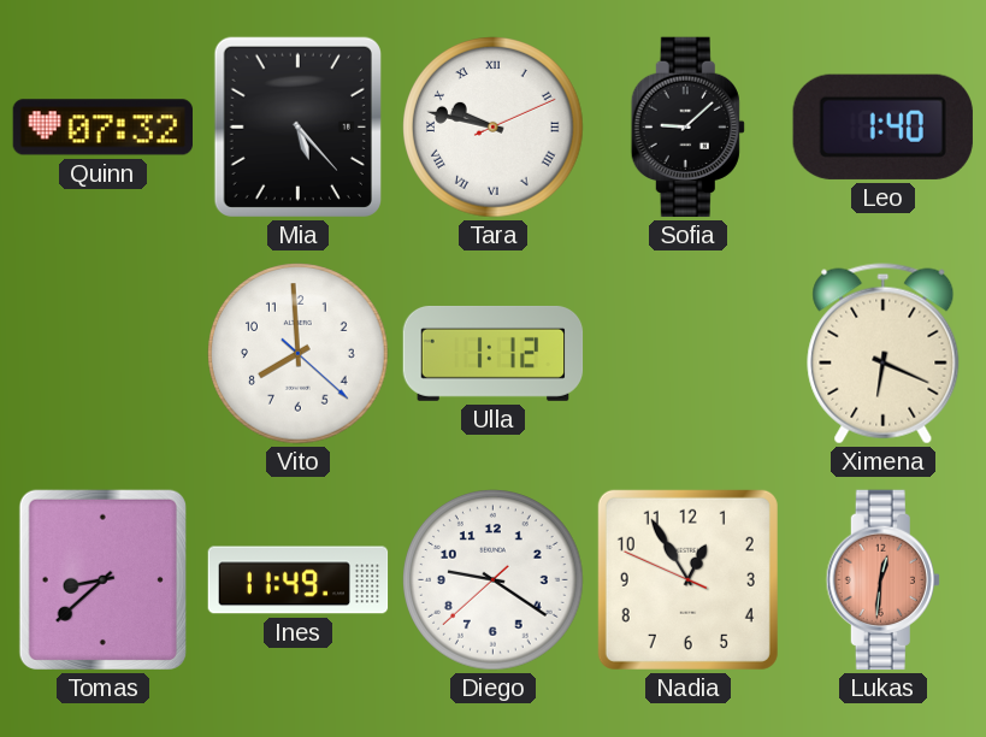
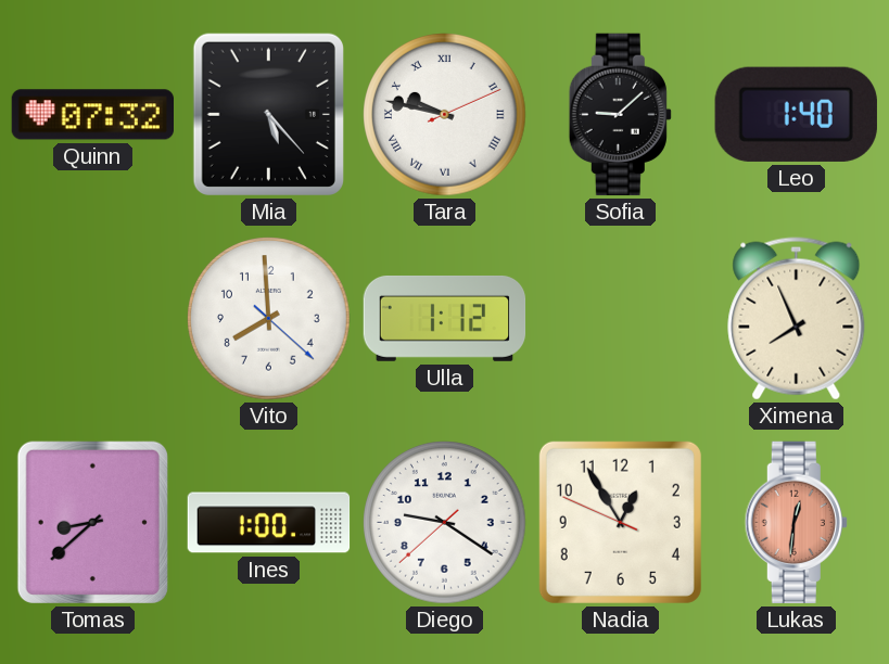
Ximena: 6:19 -> 7:56 (797, 319)
Ines: 11:49 -> 1:00 (269, 523)
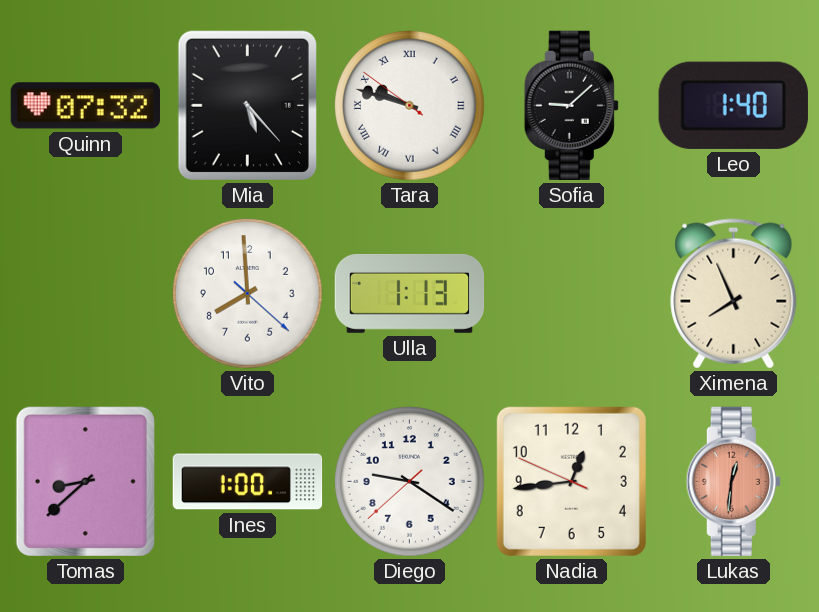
Tara: 9:47:11 -> 9:47:51 (410, 106)
Ulla: 1:12 -> 1:13 (410, 293)
Nadia: 12:54 -> 12:43 (571, 481)
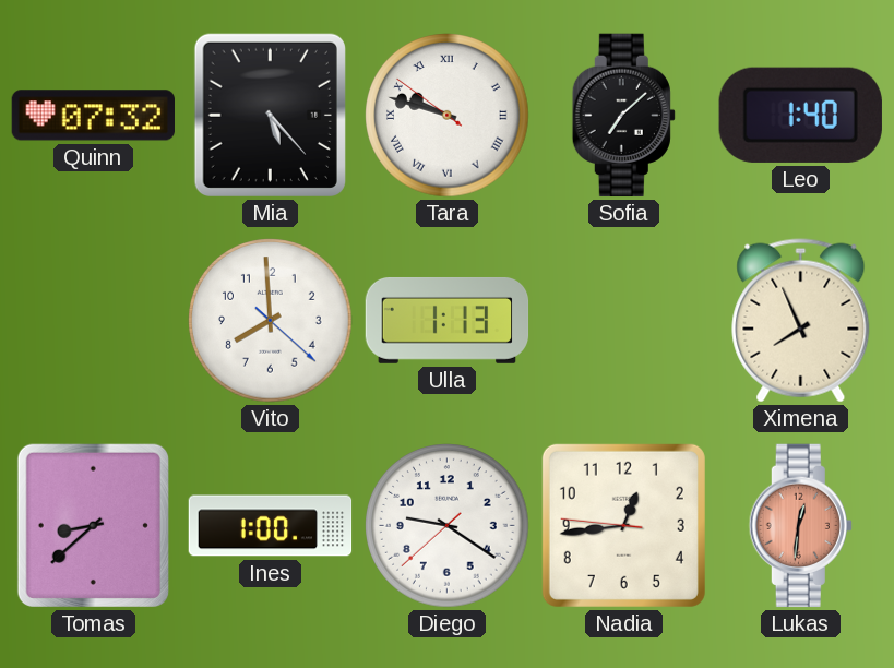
Sofia: 9:08 -> 7:08 (623, 116)
Nadia: 12:43:49 -> 12:43:46 (623, 525)
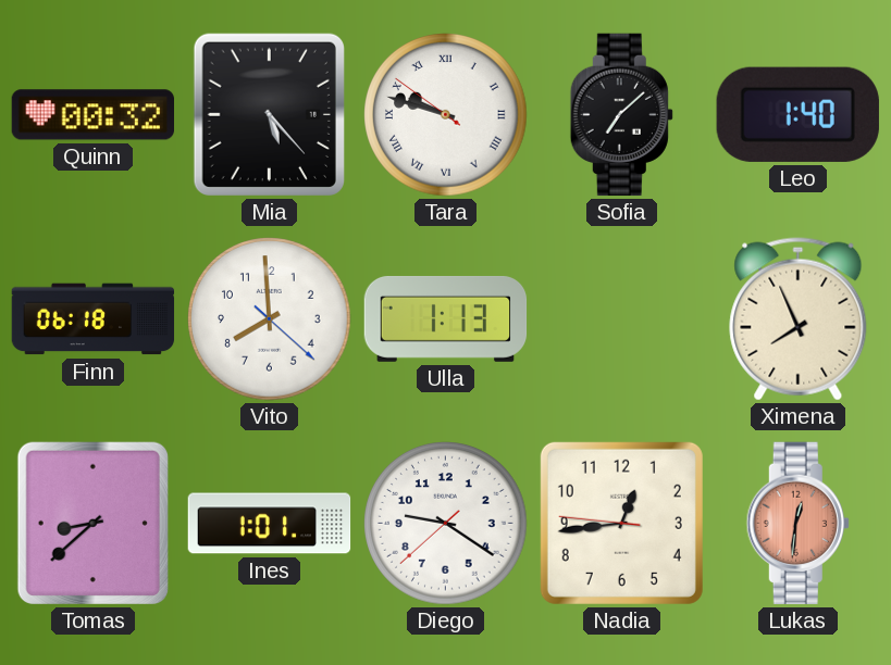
Quinn: 07:32 -> 00:32 (92, 115)
Finn: none -> 06:18 (94, 319)
Ines: 1:00 -> 1:01 (270, 524)
